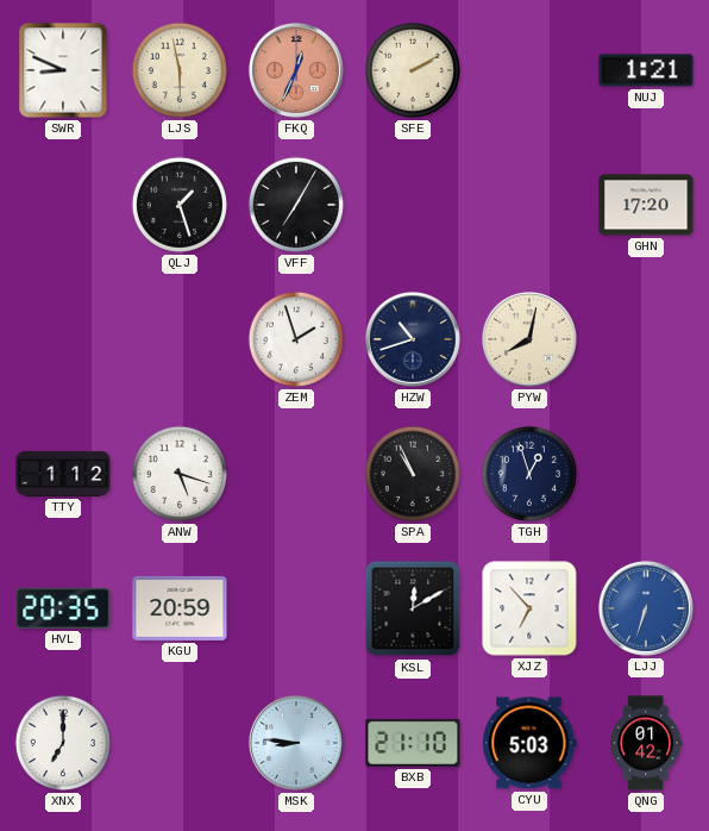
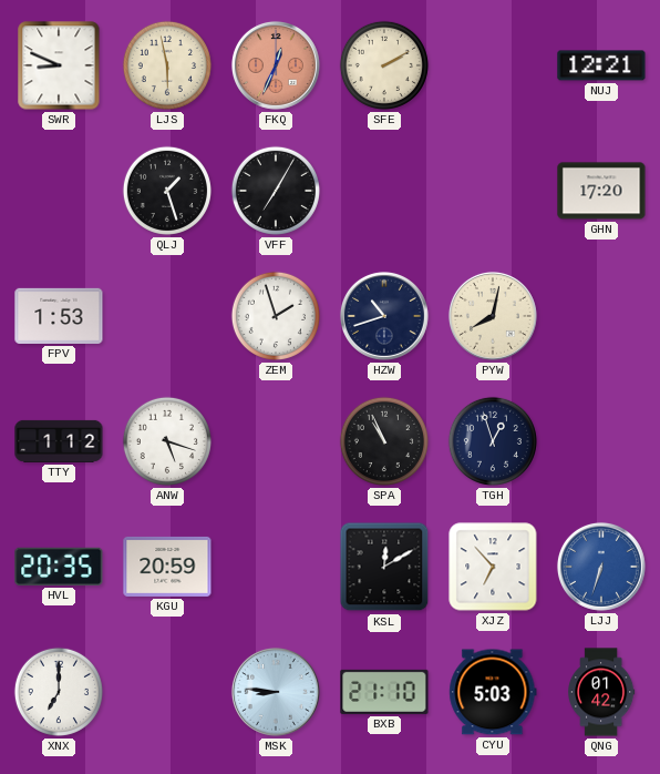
NUJ: 1:21 -> 12:21 (601, 65)
FPV: none -> 1:53 (59, 316)
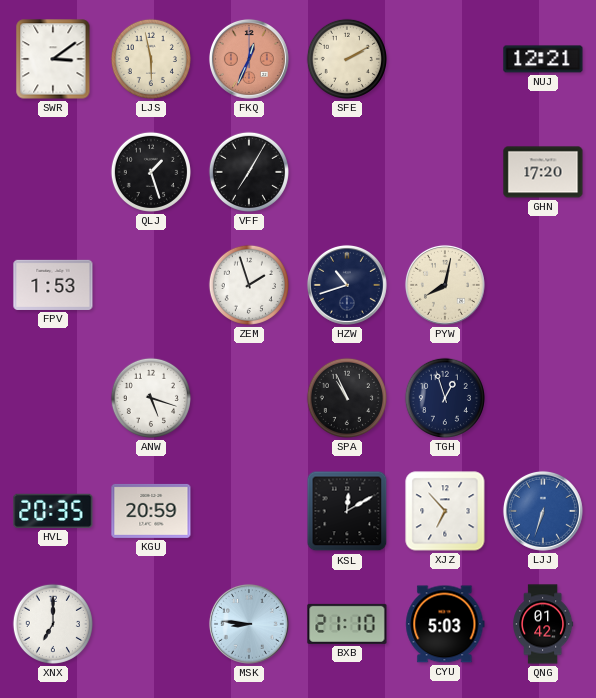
SWR: 8:49 -> 3:09 (53, 59)
TTY: 1:12 -> none (59, 441)
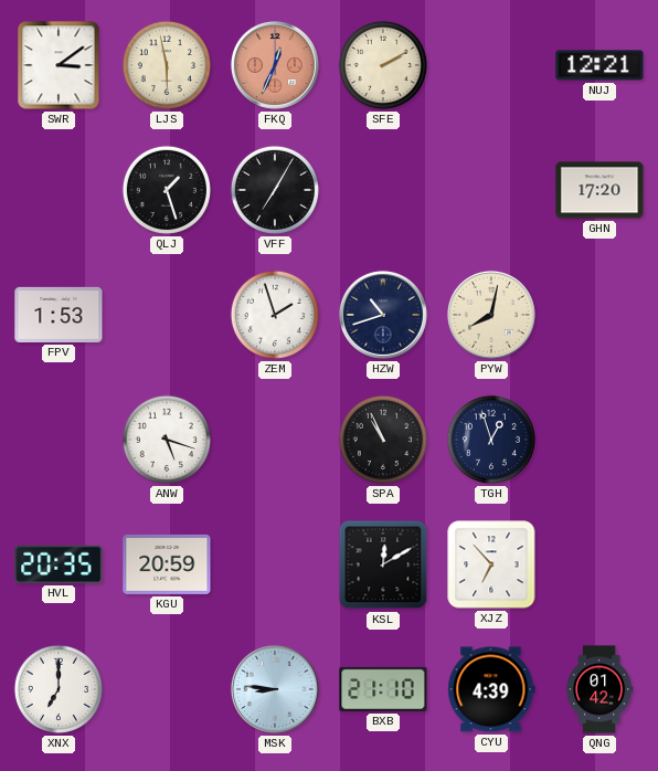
LJJ: 6:33 -> none (543, 511)
CYU: 5:03 -> 4:39 (491, 689)
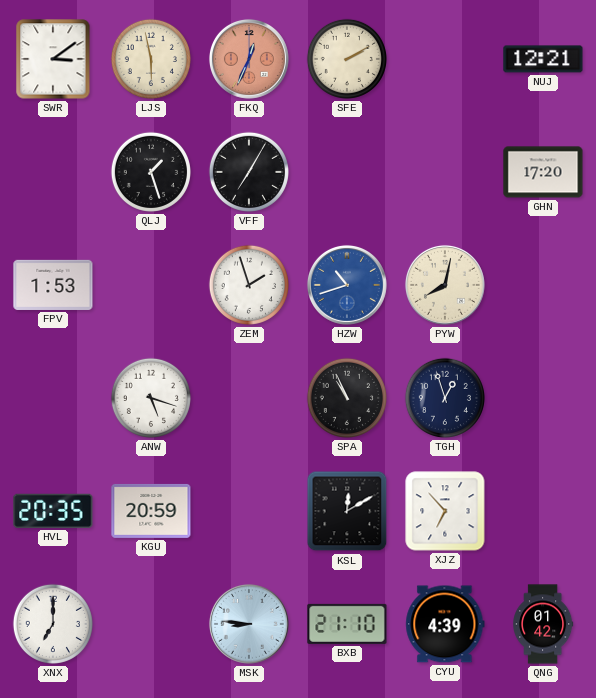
HZW dial: navy -> blue (347, 285)
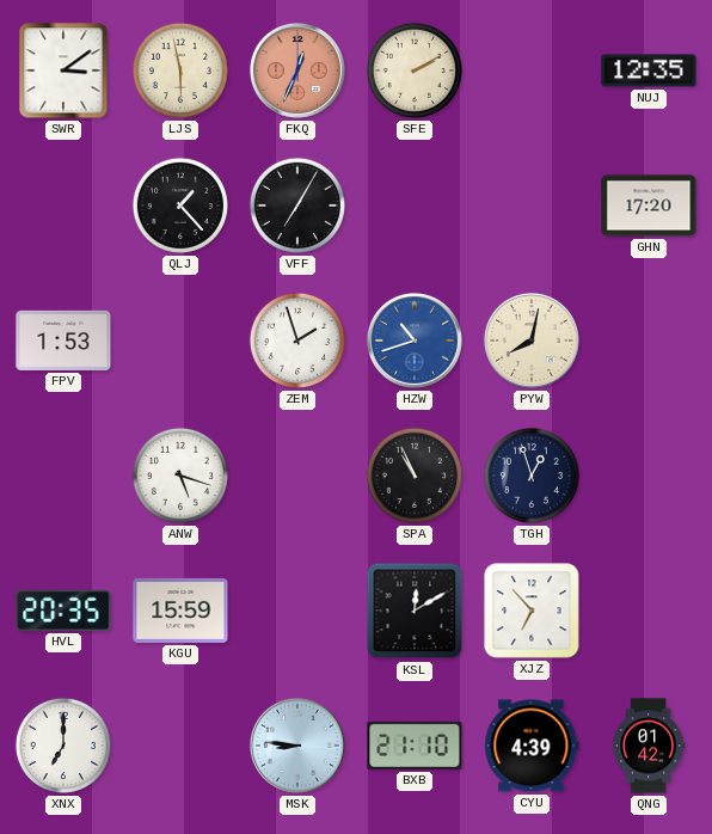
NUJ: 12:21 -> 12:35 (649, 70)
QLJ: 1:27 -> 1:23 (180, 206)
KGU: 20:59 -> 15:59 (180, 611)
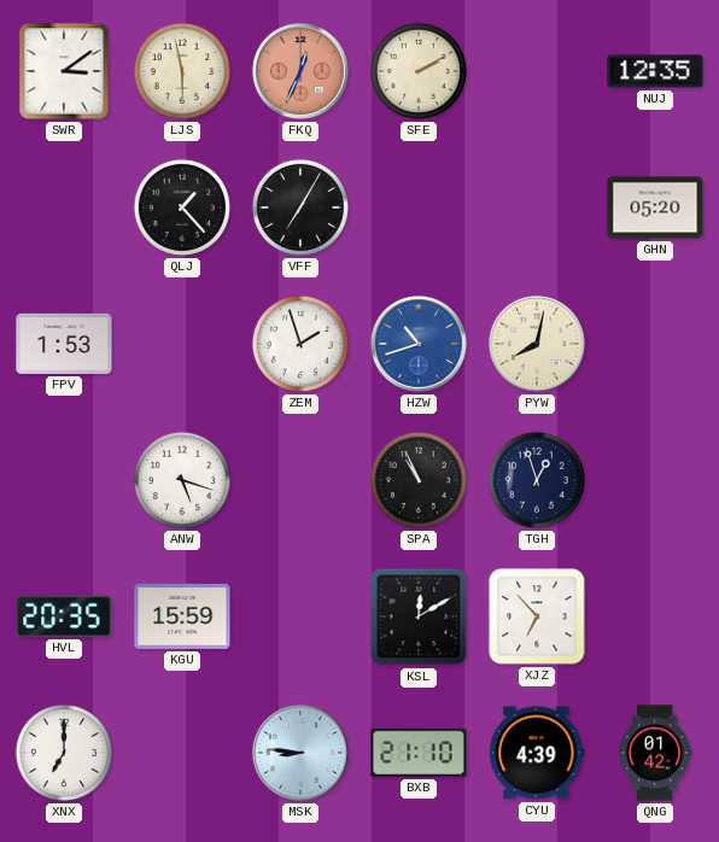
GHN: 17:20 -> 05:20 (655, 207)
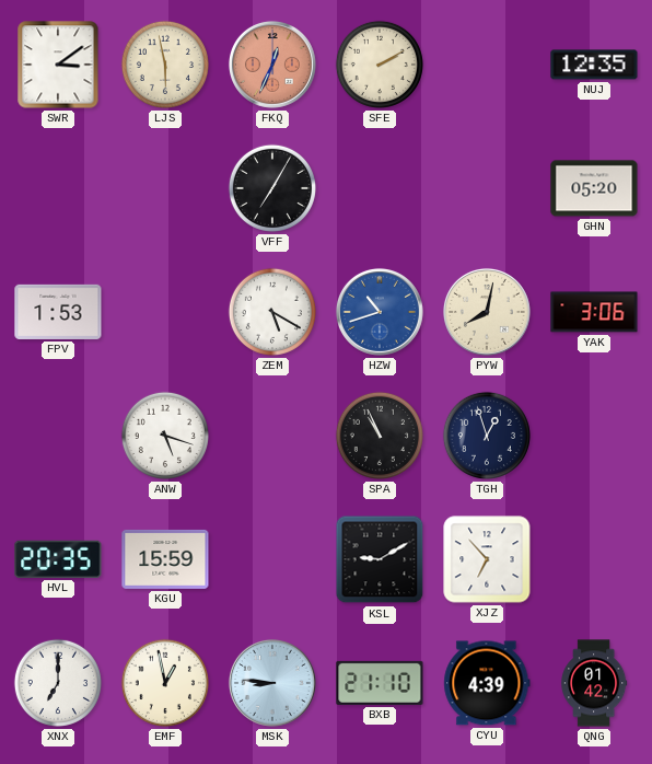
QLJ: 1:23 -> none (182, 207)
ZEM: 1:57 -> 5:20 (272, 312)
YAK: none -> 3:06 (594, 312)
KSL: 12:10 -> 9:10 (380, 559)
EMF: none -> 12:58 (165, 683)
